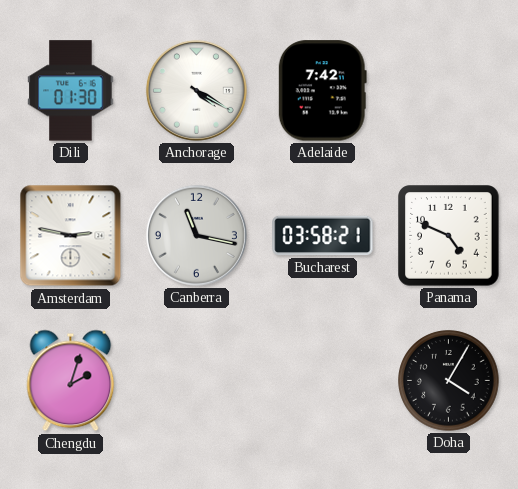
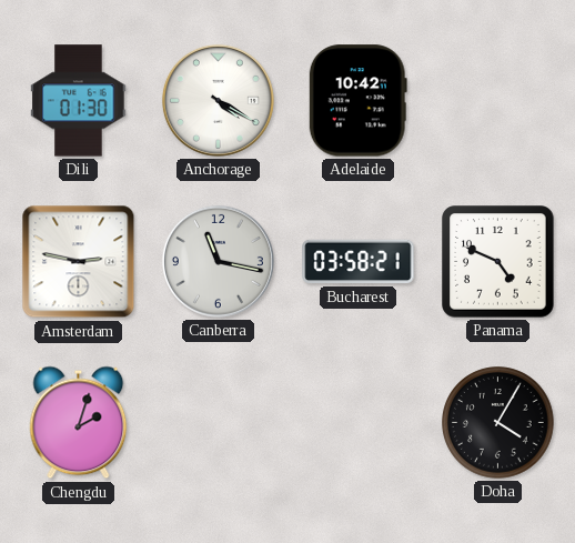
Adelaide: 7:42 -> 10:42 (357, 101)
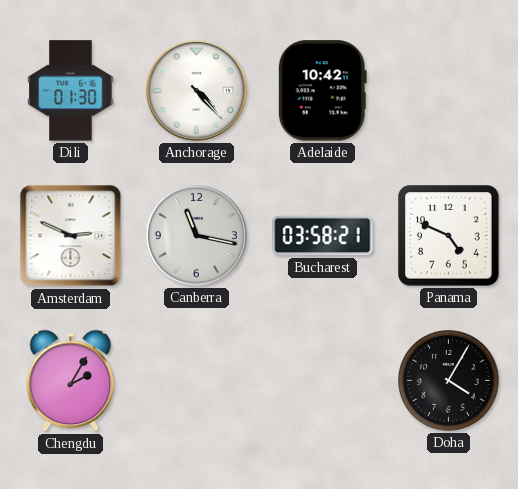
Anchorage: 4:20 -> 4:23 (196, 90)
Amsterdam: 2:47 -> 2:49 (71, 236)
Chengdu: 2:03 -> 2:05 (71, 381)
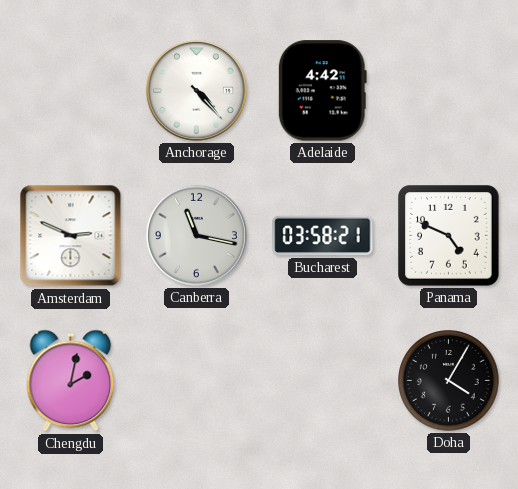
Dili: 01:30 -> none (71, 91)
Adelaide: 10:42 -> 4:42 (322, 91)
Chengdu: 2:05 -> 2:02 (71, 381)
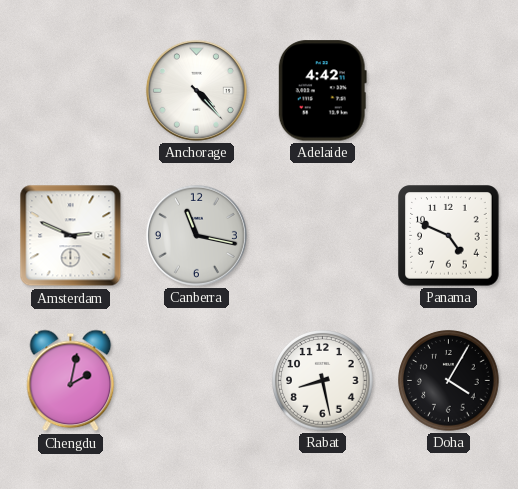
Bucharest: 03:58 -> none (323, 236)
Rabat: none -> 8:28 (323, 381)
